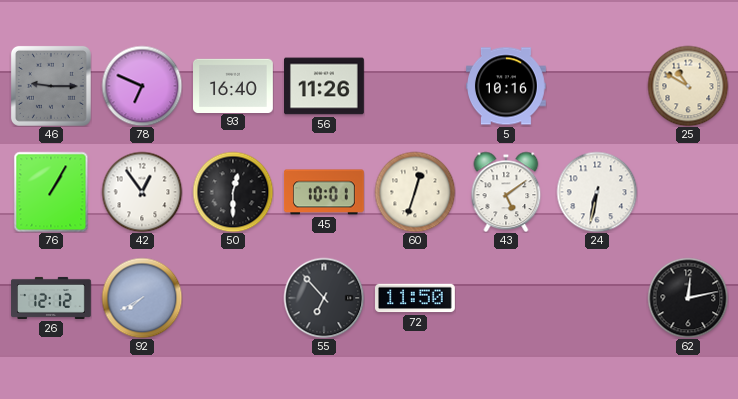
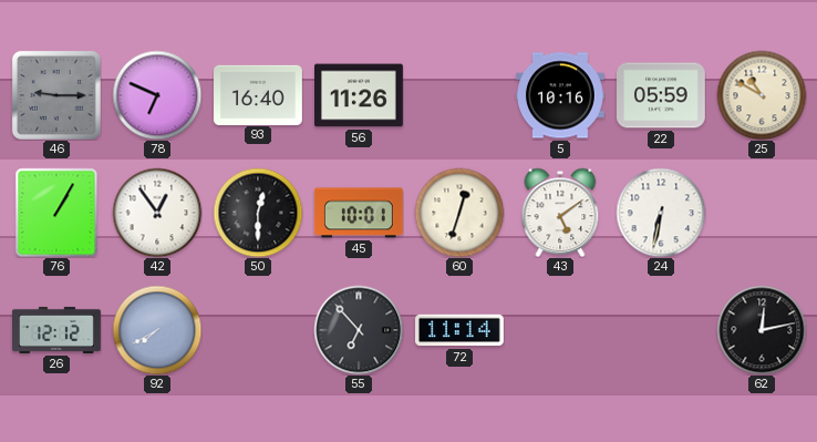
22: none -> 05:59 (662, 95)
72: 11:50 -> 11:14 (461, 330)
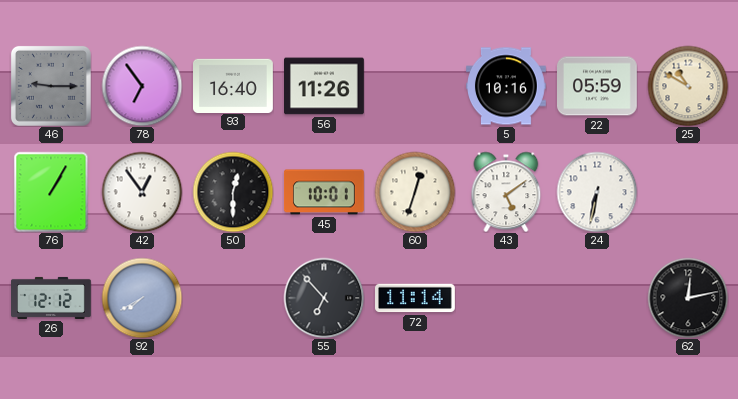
78: 6:49 -> 6:54 (142, 86)
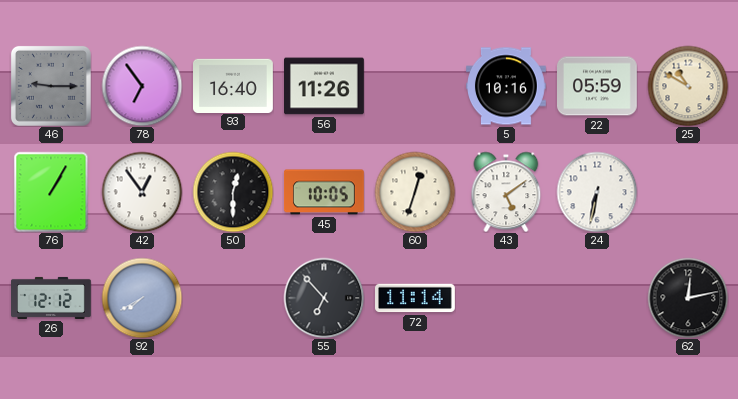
45: 10:01 -> 10:05 (324, 192)
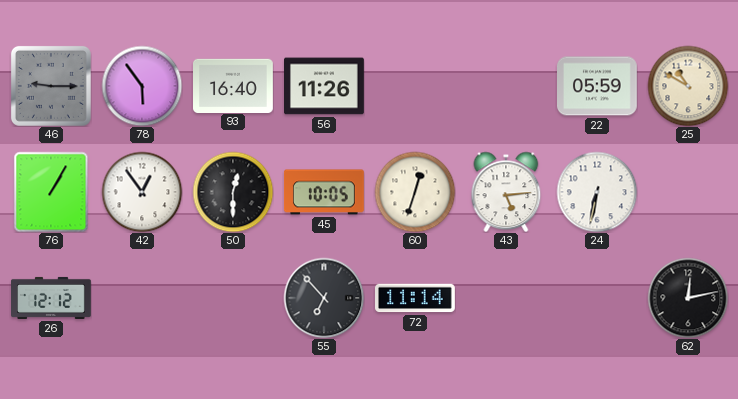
78: 6:54 -> 5:54 (142, 86)
5: 10:16 -> none (507, 86)
43: 5:09 -> 5:14 (506, 192)
92: 7:40 -> none (142, 298)
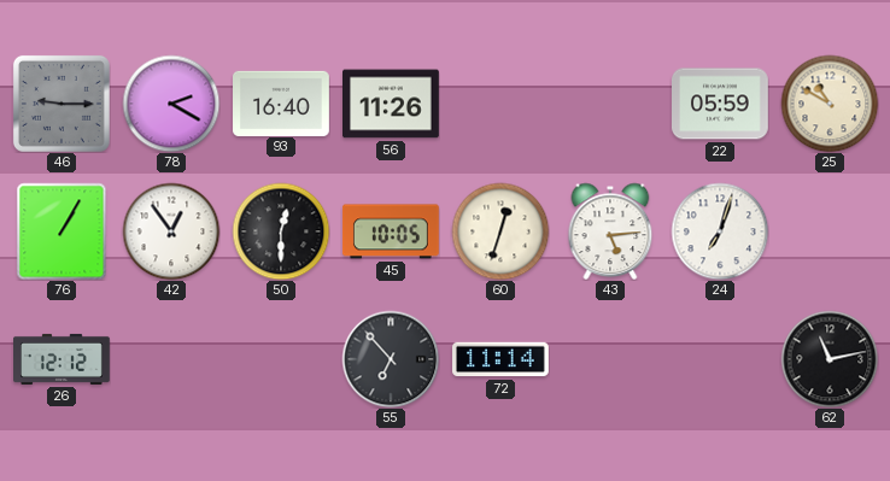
78: 5:54 -> 2:20 (171, 104)
24: 6:32 -> 7:03 (720, 231)
62: 12:13 -> 11:13 (830, 359)
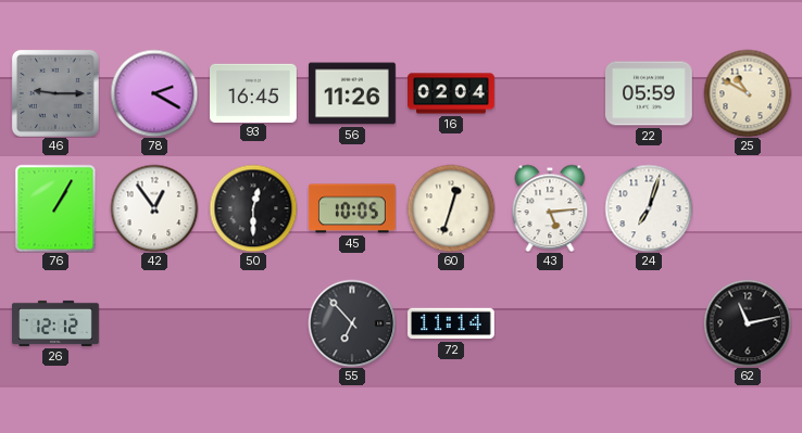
93: 16:40 -> 16:45 (254, 92)
16: none -> 02:04 (452, 93)
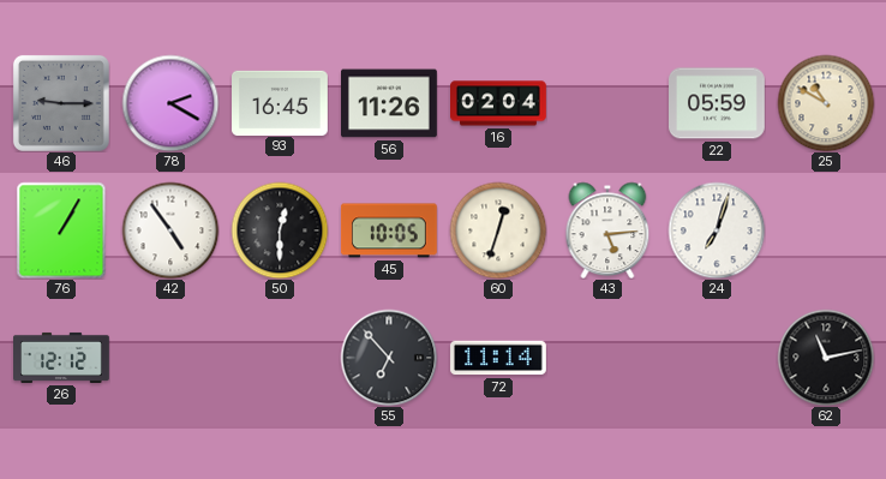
42: 12:54 -> 4:54 (170, 230)
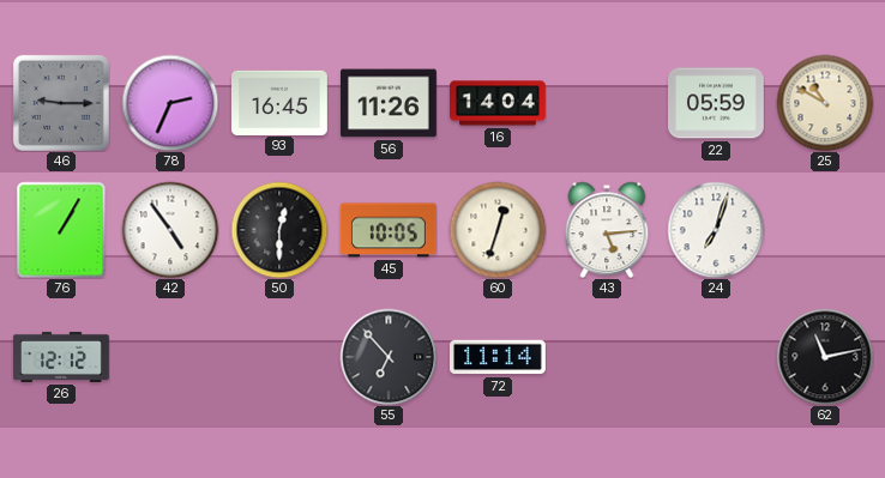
78: 2:20 -> 2:34 (170, 103)
16: 02:04 -> 14:04 (499, 103)
